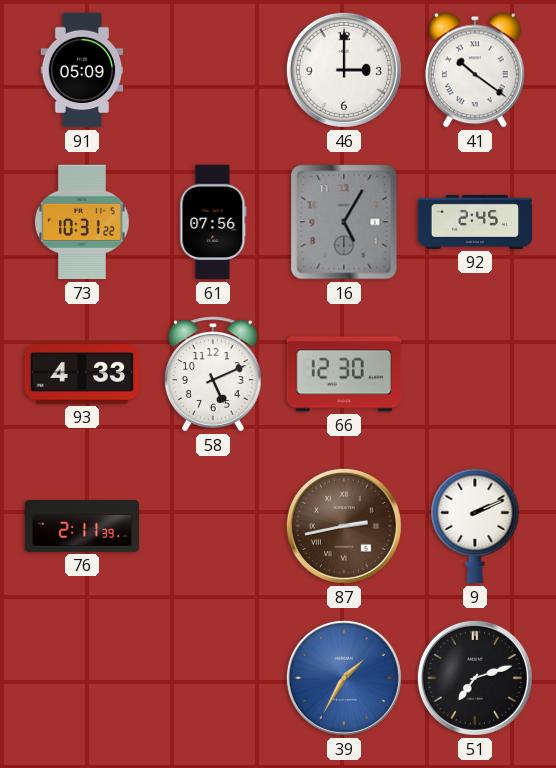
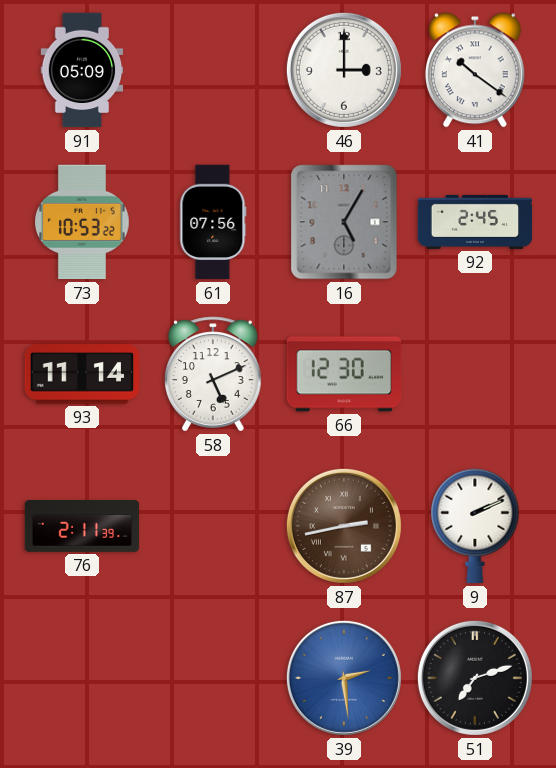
73: 10:31 -> 10:53 (82, 222)
93: 4:33 -> 11:14 (82, 374)
39: 1:35 -> 2:29 (344, 678)
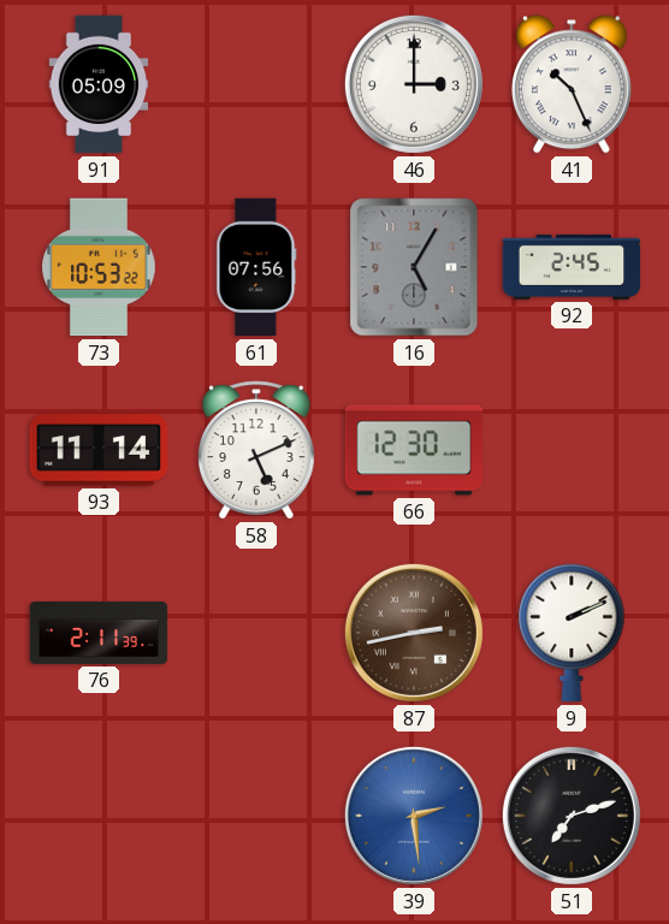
41: 10:21 -> 10:26 (572, 84)
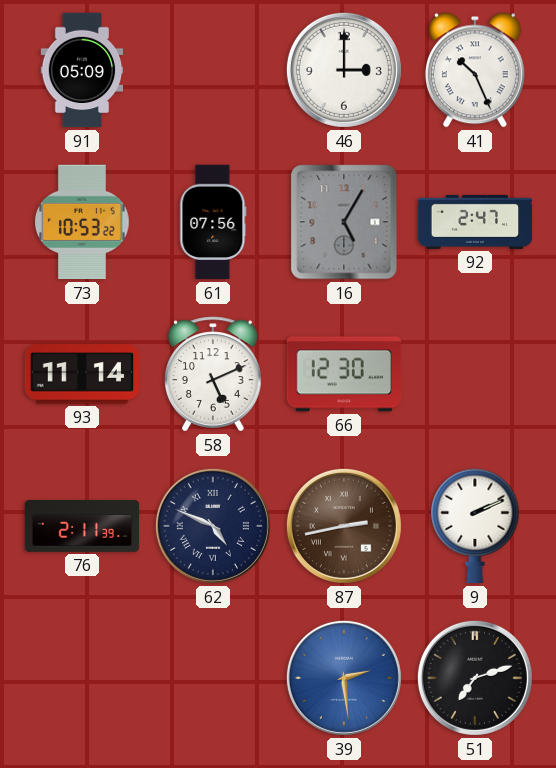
92: 2:45 -> 2:47 (475, 222)
62: none -> 4:49 (213, 526)
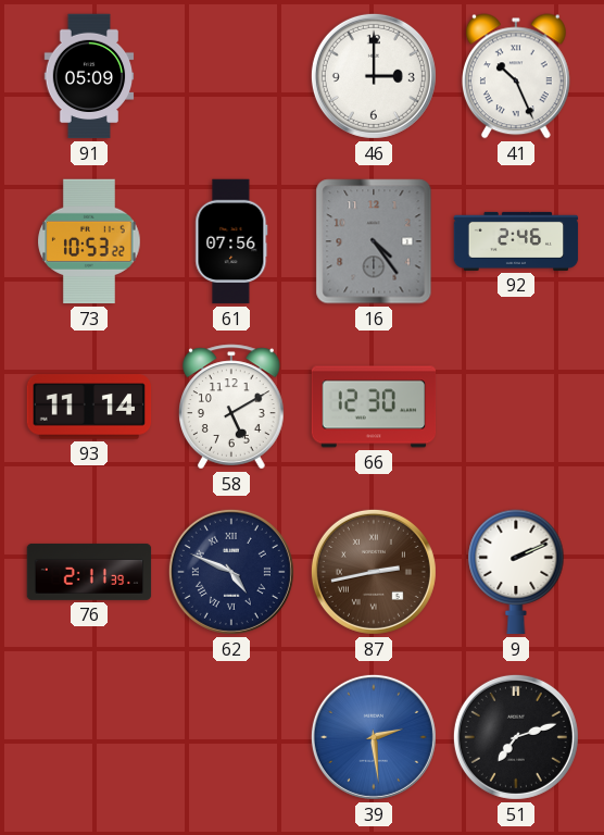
16: 5:05 -> 4:24 (374, 241)
92: 2:47 -> 2:46 (516, 241)
58: 5:11 -> 5:10 (232, 407)
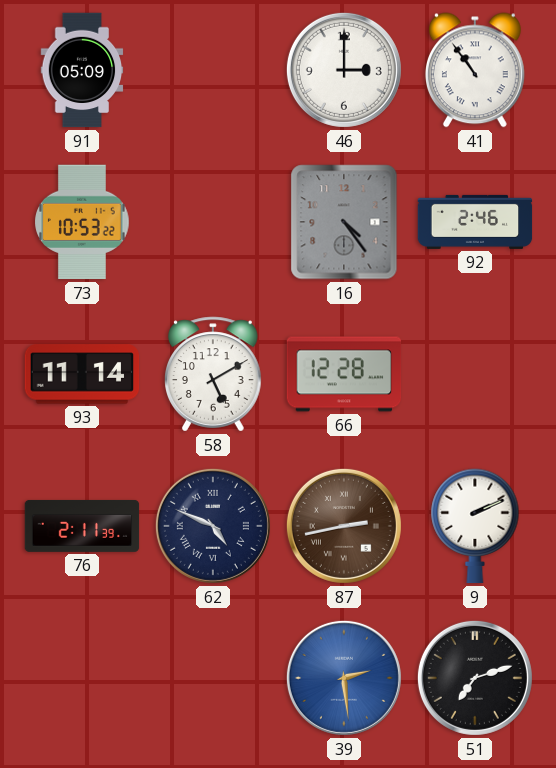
41: 10:26 -> 10:54 (475, 70)
61: 07:56 -> none (231, 241)
66: 12:30 -> 12:28 (344, 374)
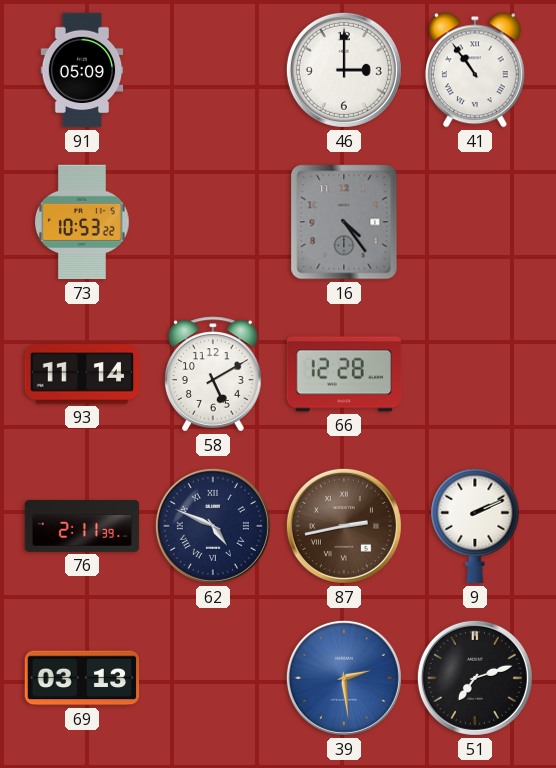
92: 2:46 -> none (475, 222)
69: none -> 03:13 (82, 678)
